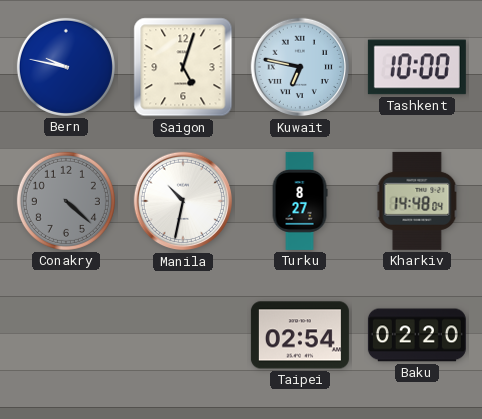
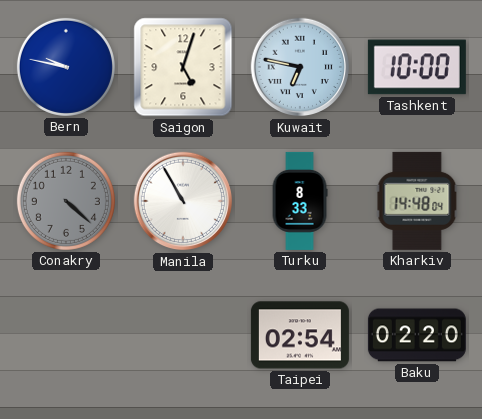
Manila: 10:32 -> 10:55 (183, 201)
Turku: 8:27 -> 8:33 (300, 201)
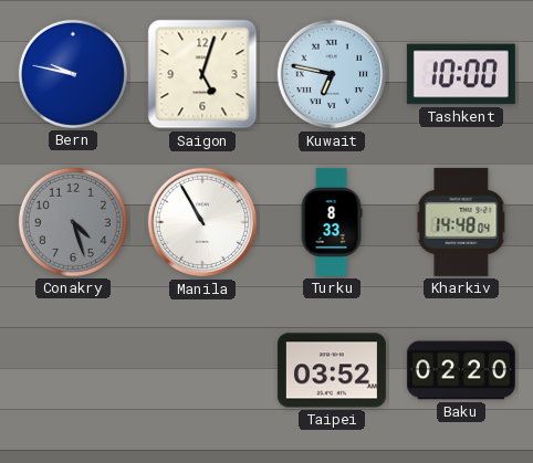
Conakry: 4:22 -> 4:27 (73, 222)
Taipei: 02:54 -> 03:52 (332, 370)
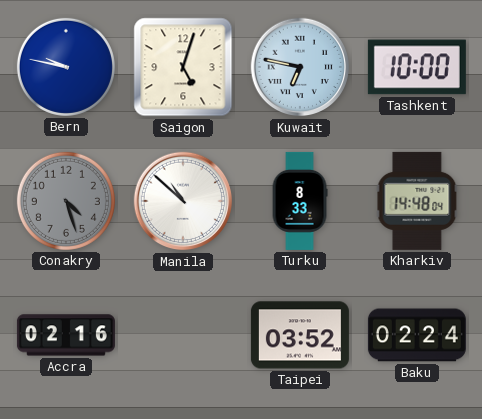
Manila: 10:55 -> 10:52 (183, 201)
Accra: none -> 02:16 (66, 335)
Baku: 02:20 -> 02:24 (417, 335)
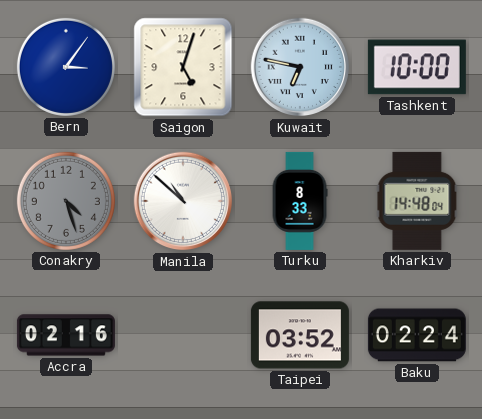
Bern: 9:47 -> 3:06 (66, 67)
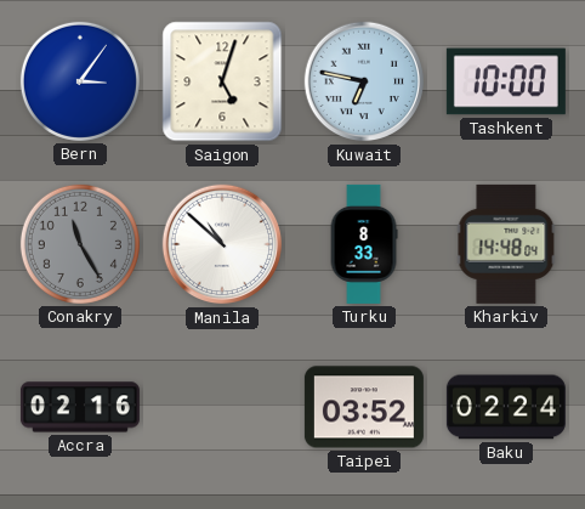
Conakry: 4:27 -> 11:25 (80, 244)
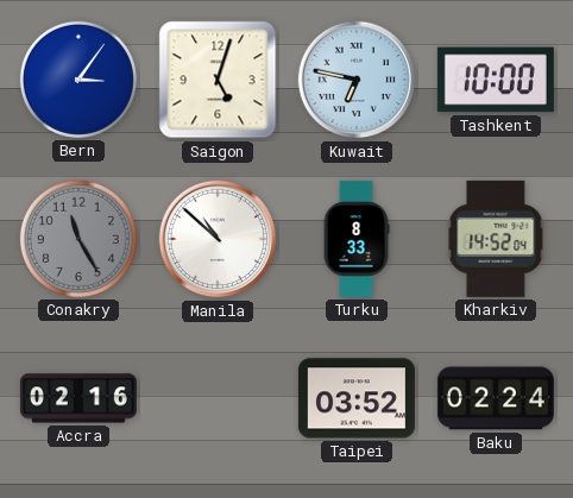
Kharkiv: 14:48 -> 14:52 (496, 239)
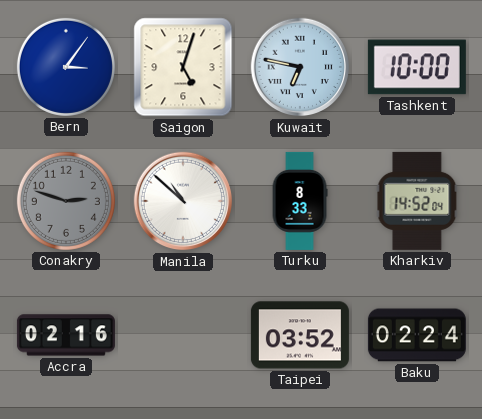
Conakry: 11:25 -> 2:48 (66, 201)
